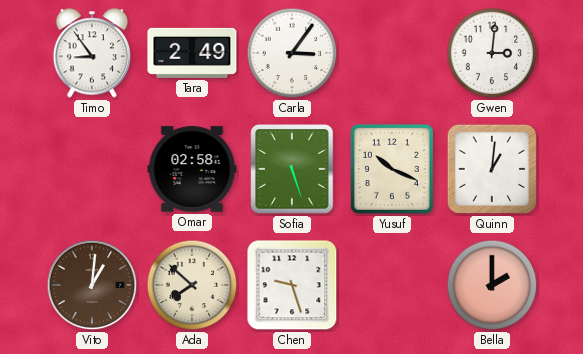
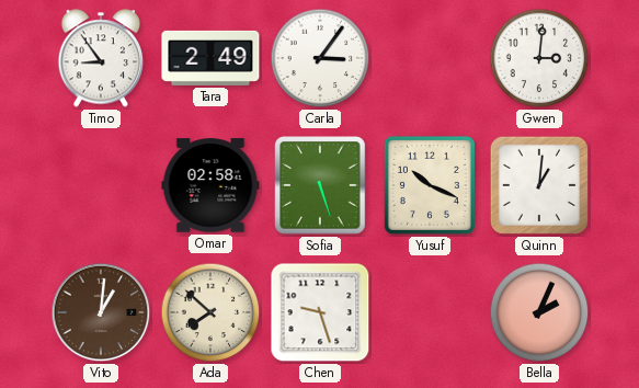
Bella: 2:00 -> 2:04 (539, 312)
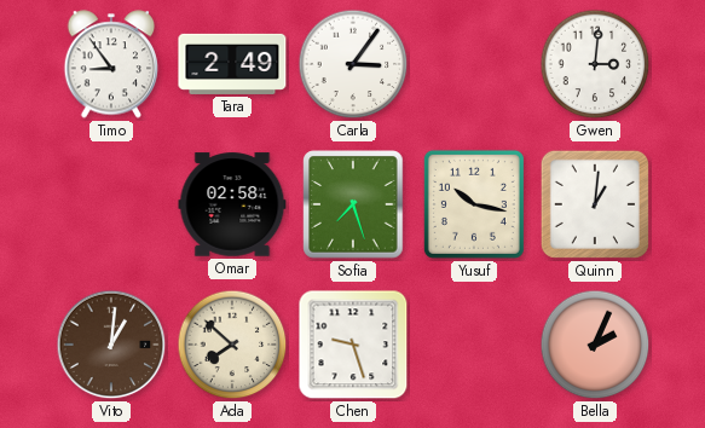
Sofia: 5:27 -> 7:27 (353, 204)
Yusuf: 10:19 -> 10:17 (474, 204)
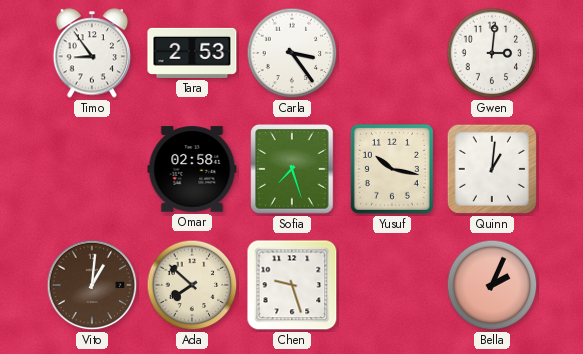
Tara: 2:49 -> 2:53 (192, 53)
Carla: 3:06 -> 3:24 (292, 53)
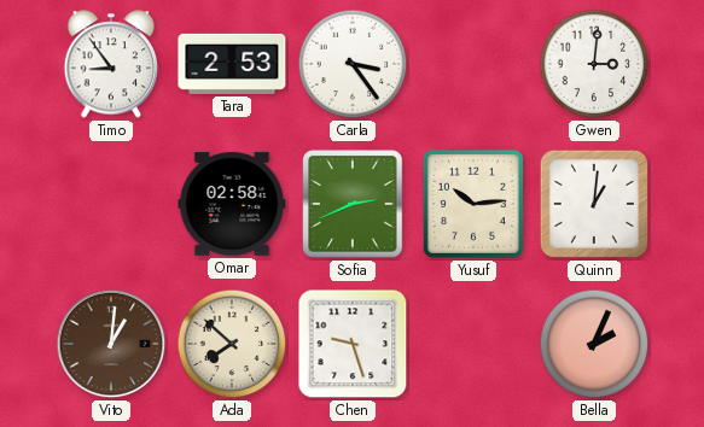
Sofia: 7:27 -> 2:41 (353, 204)
Yusuf: 10:17 -> 10:14 (473, 204)
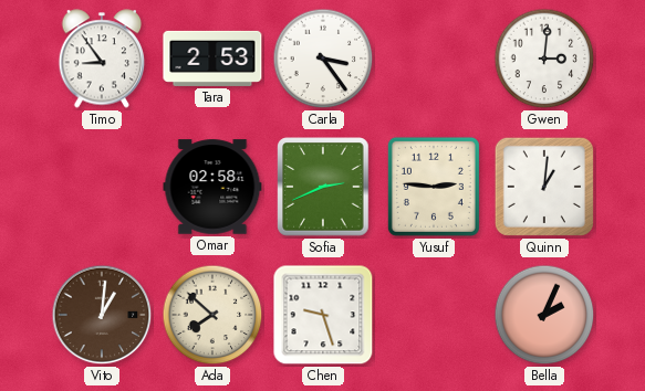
Yusuf: 10:14 -> 2:46 (434, 187)
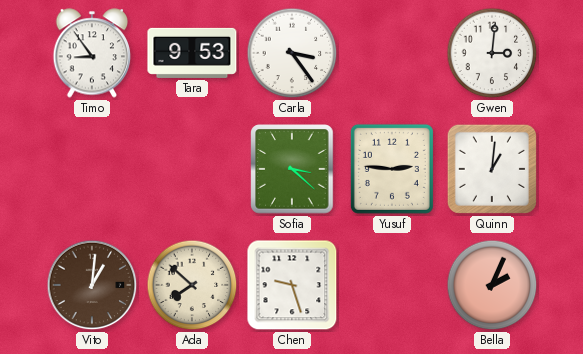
Tara: 2:53 -> 9:53 (192, 53)
Omar: 02:58 -> none (212, 187)
Sofia: 2:41 -> 3:22 (292, 169)
